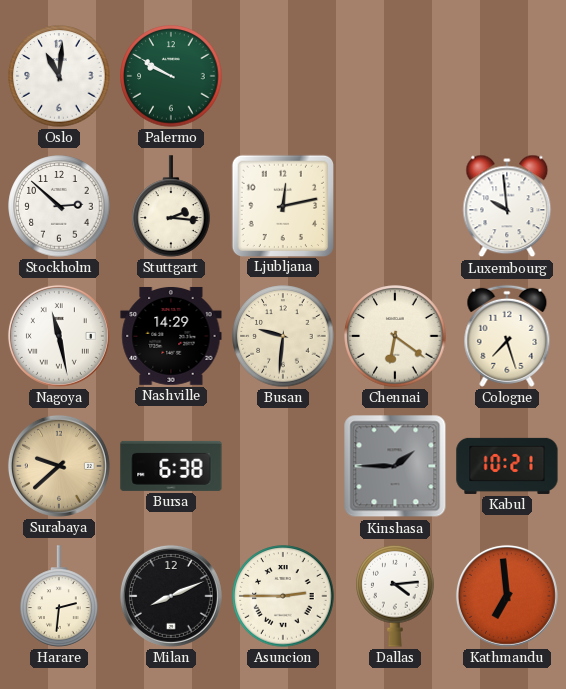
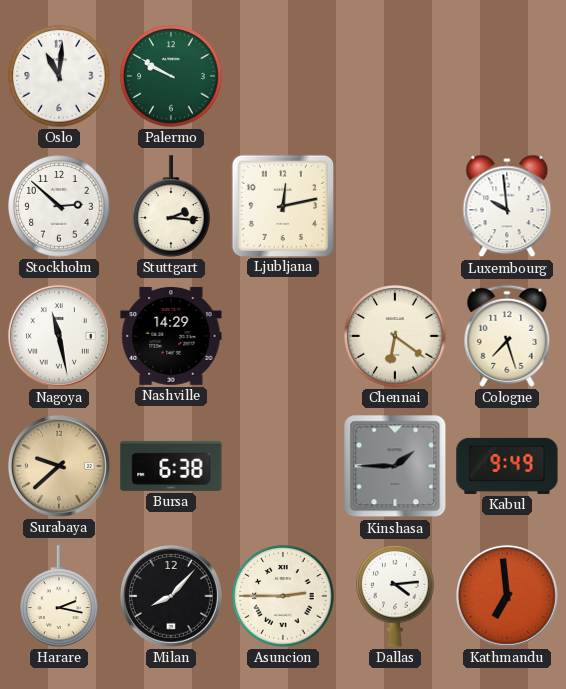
Busan: 9:31 -> none (283, 336)
Kabul: 10:21 -> 9:49 (507, 466)
Harare: 2:31 -> 2:17 (59, 596)
Milan: 8:11 -> 8:07 (171, 596)
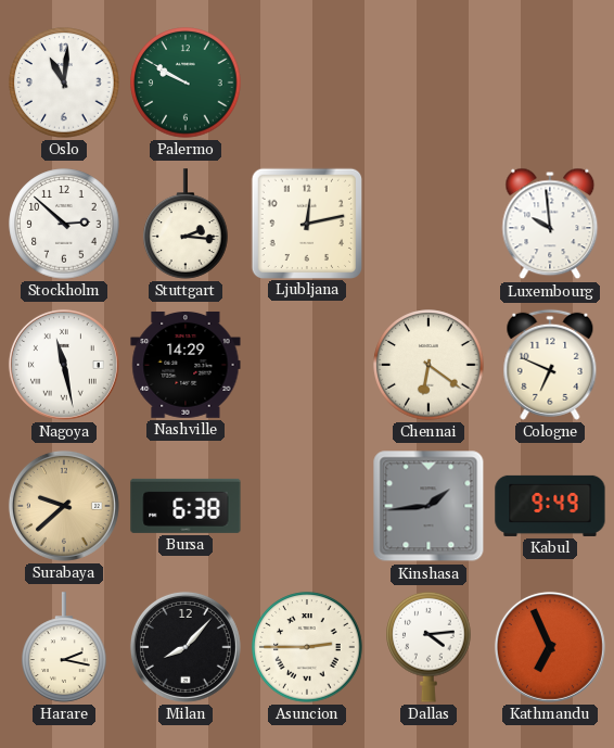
Cologne: 7:27 -> 6:49 (550, 365)
Kinshasa: 1:45 -> 1:44 (428, 506)
Kathmandu: 6:59 -> 6:56 (550, 647)
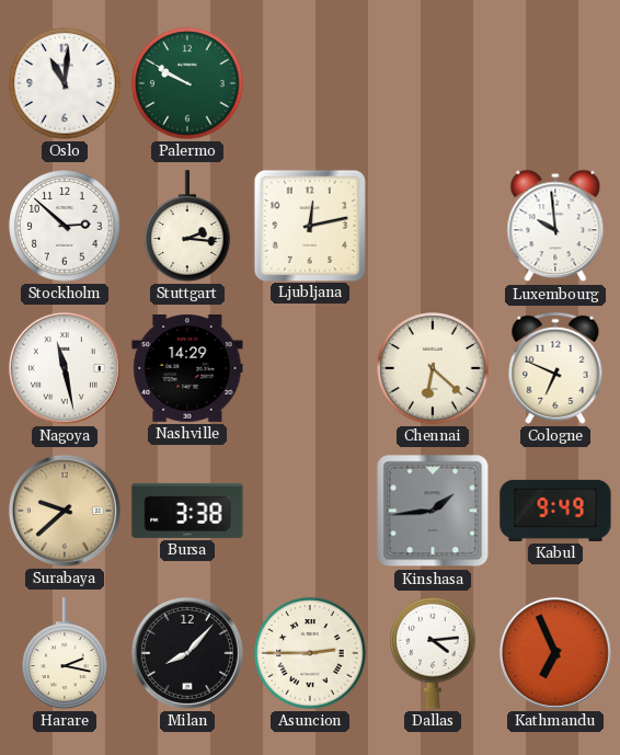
Chennai: 6:21 -> 6:22 (433, 368)
Bursa: 6:38 -> 3:38 (187, 511)
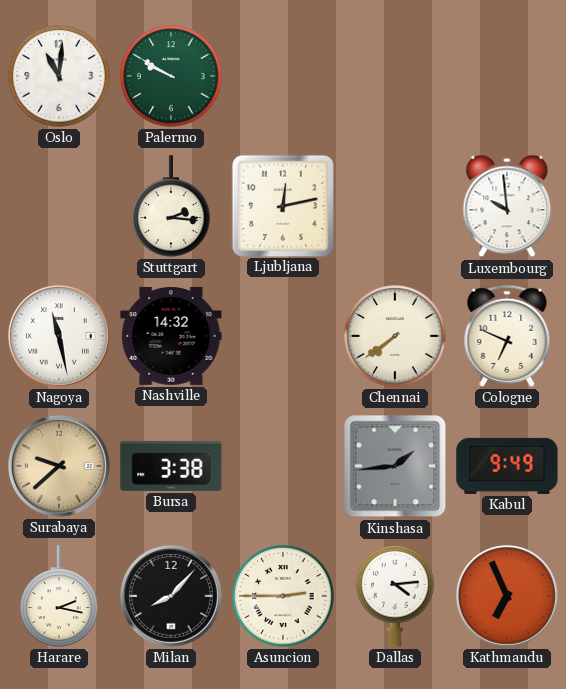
Stockholm: 2:52 -> none (65, 226)
Nashville: 14:29 -> 14:32 (171, 336)
Chennai: 6:22 -> 7:39 (395, 336)
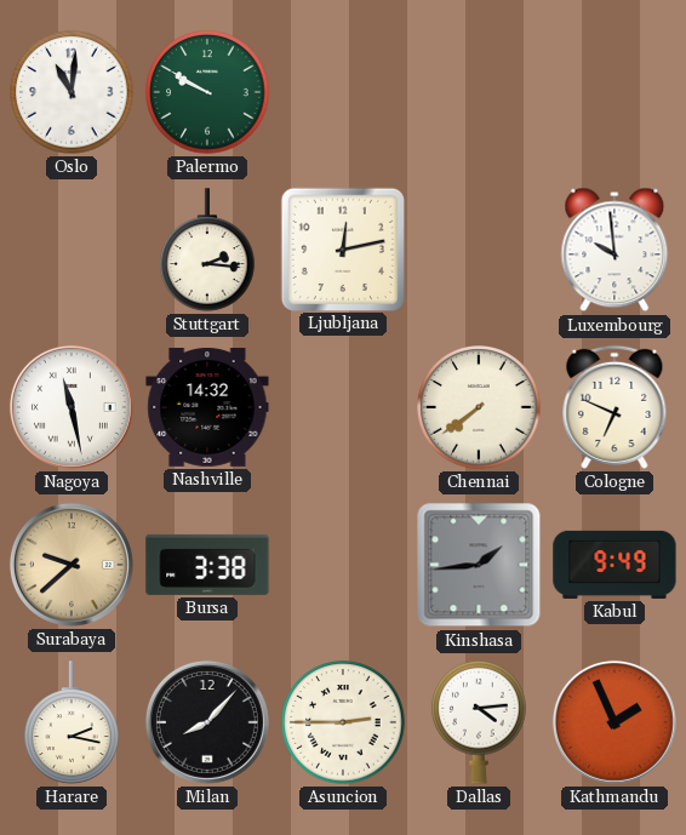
Kathmandu: 6:56 -> 1:56 (614, 722)
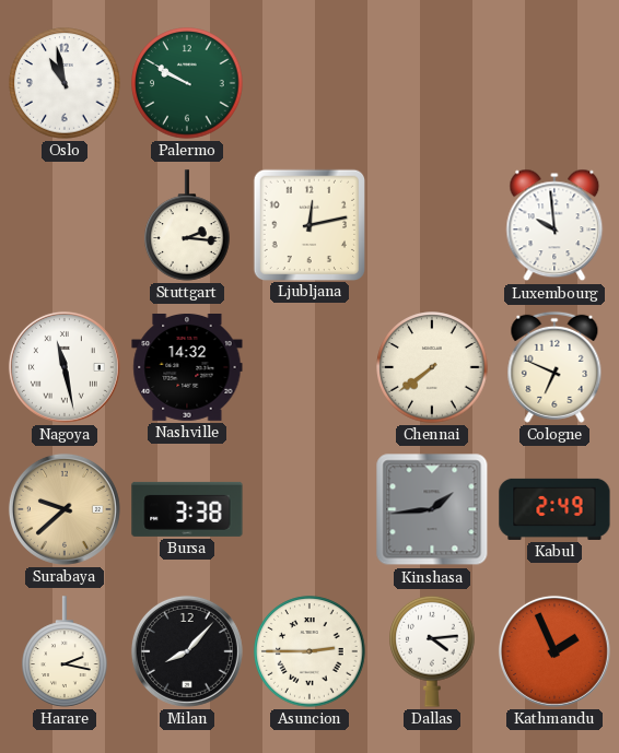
Oslo: 11:01 -> 10:58 (65, 83)
Kabul: 9:49 -> 2:49 (554, 509)
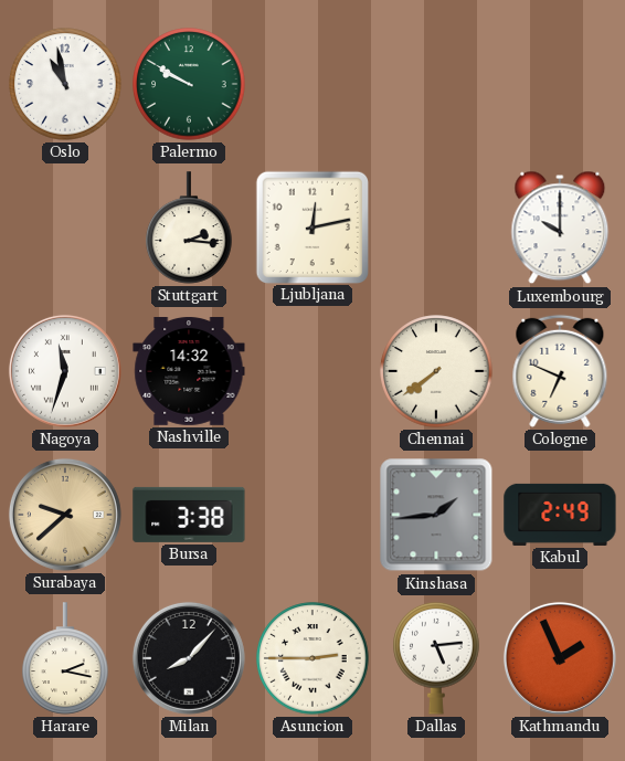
Luxembourg: 9:59 -> 10:00 (560, 228)
Nagoya: 11:28 -> 11:33 (65, 371)
Dallas: 4:14 -> 5:14 (436, 658)
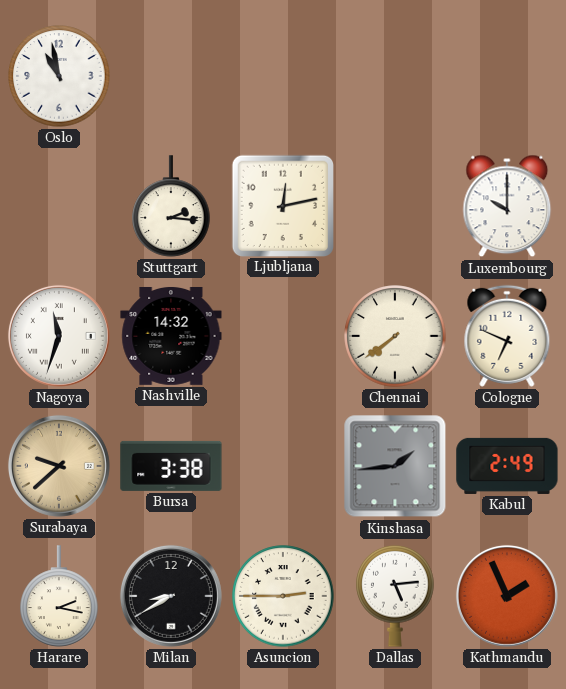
Palermo: 9:50 -> none (189, 84)
Milan: 8:07 -> 8:40 (171, 596)
